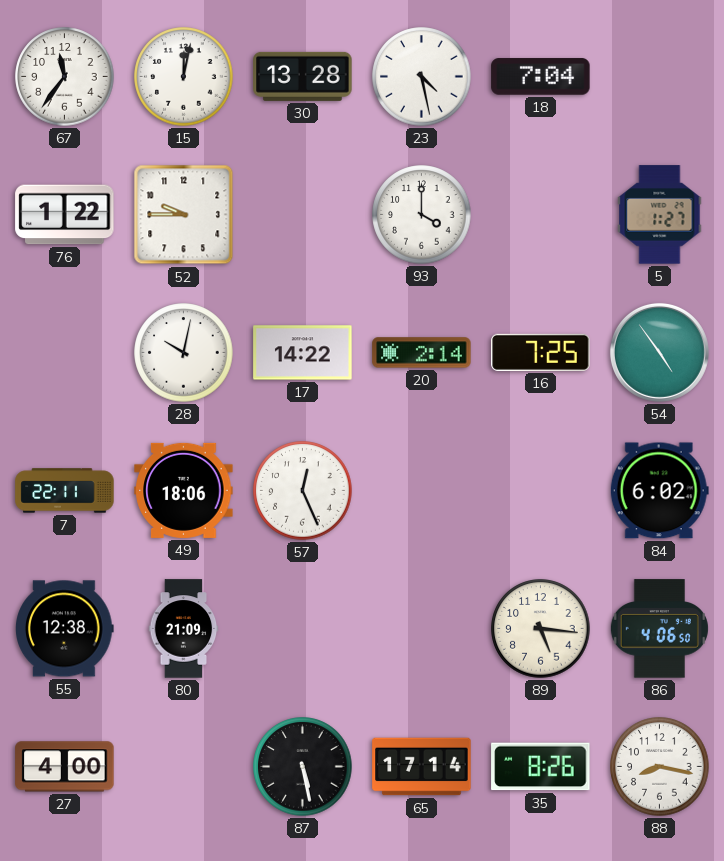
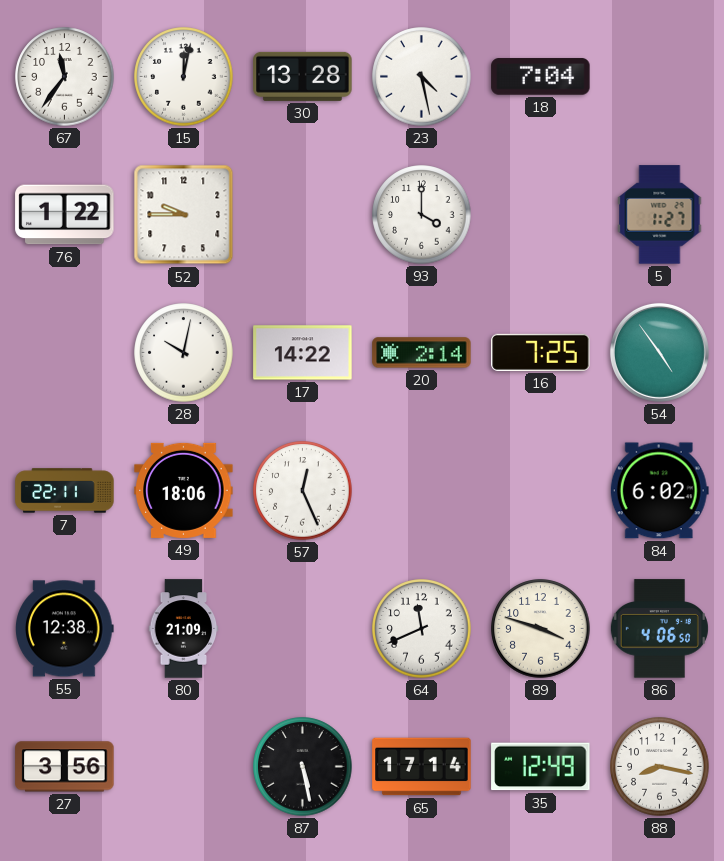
64: none -> 11:41 (422, 629)
89: 5:16 -> 3:48 (541, 629)
27: 4:00 -> 3:56 (65, 767)
35: 8:26 -> 12:49 (541, 767)
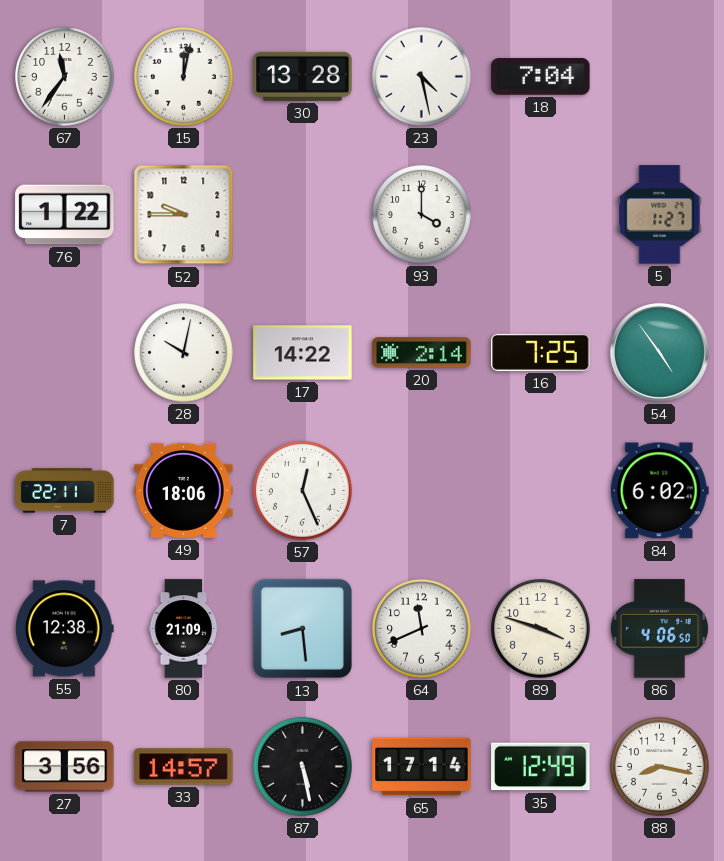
13: none -> 8:29 (303, 629)
33: none -> 14:57 (184, 767)
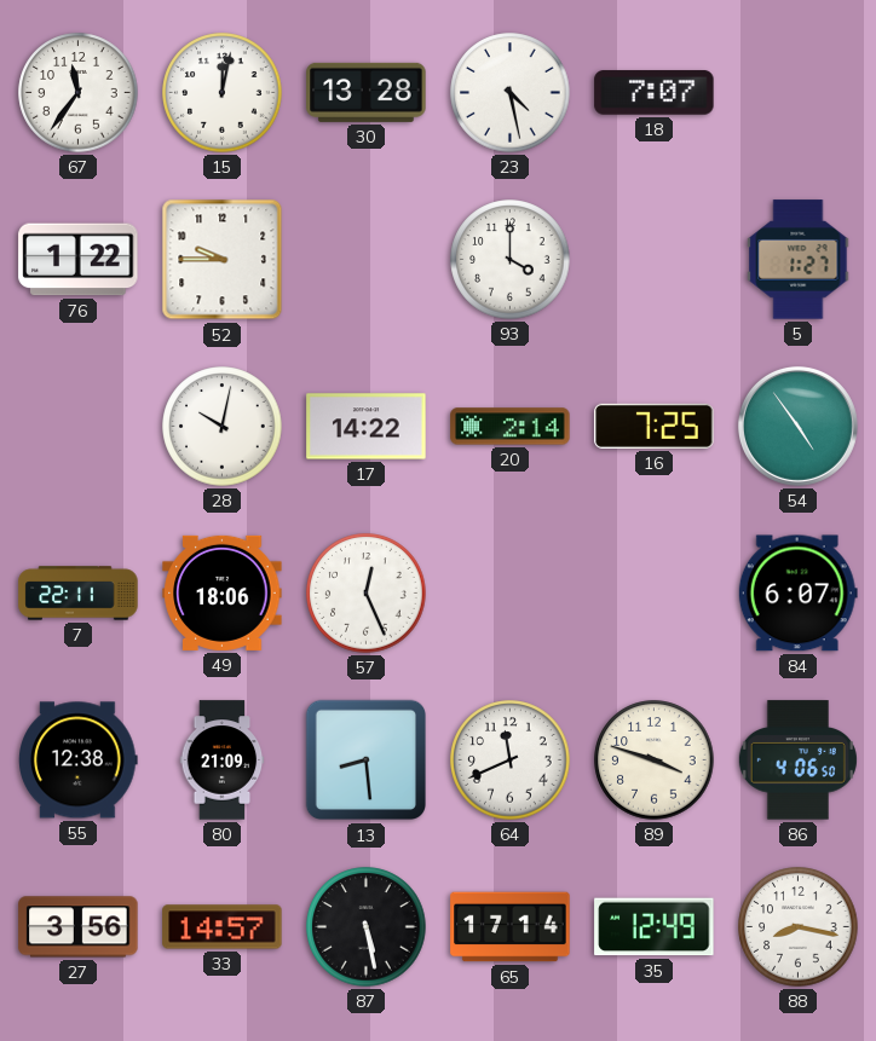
18: 7:04 -> 7:07 (655, 93)
84: 6:02 -> 6:07 (797, 594)
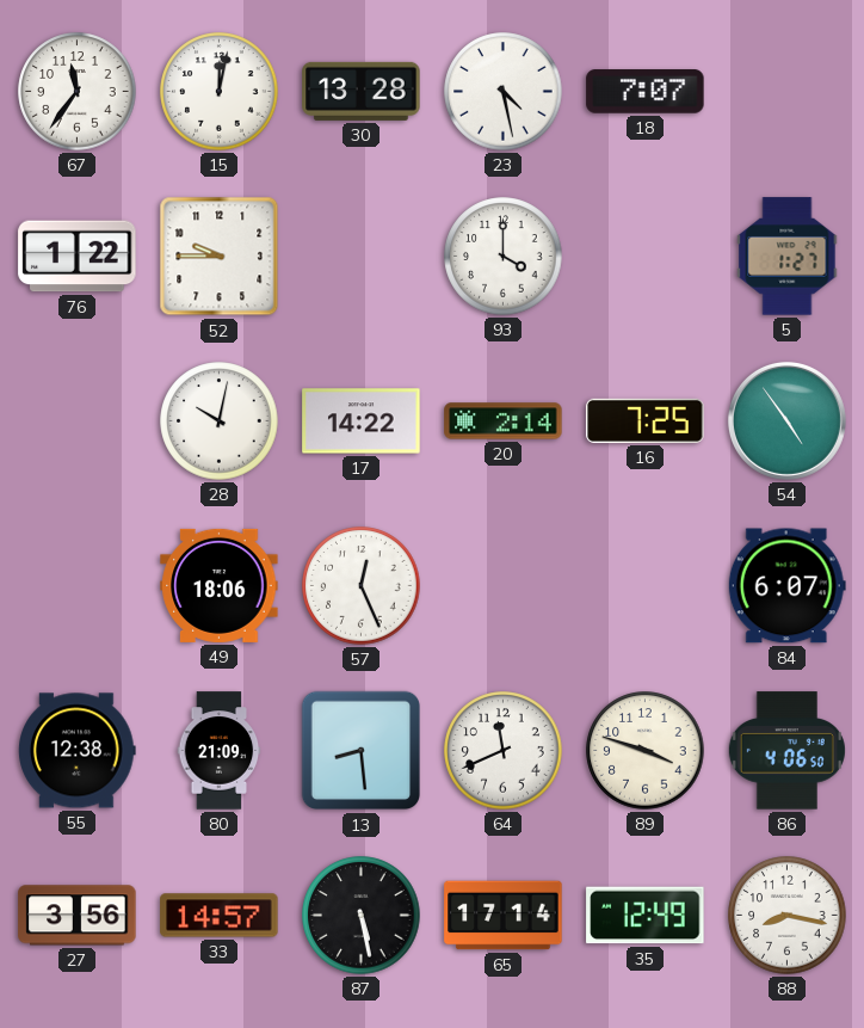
7: 22:11 -> none (79, 594)
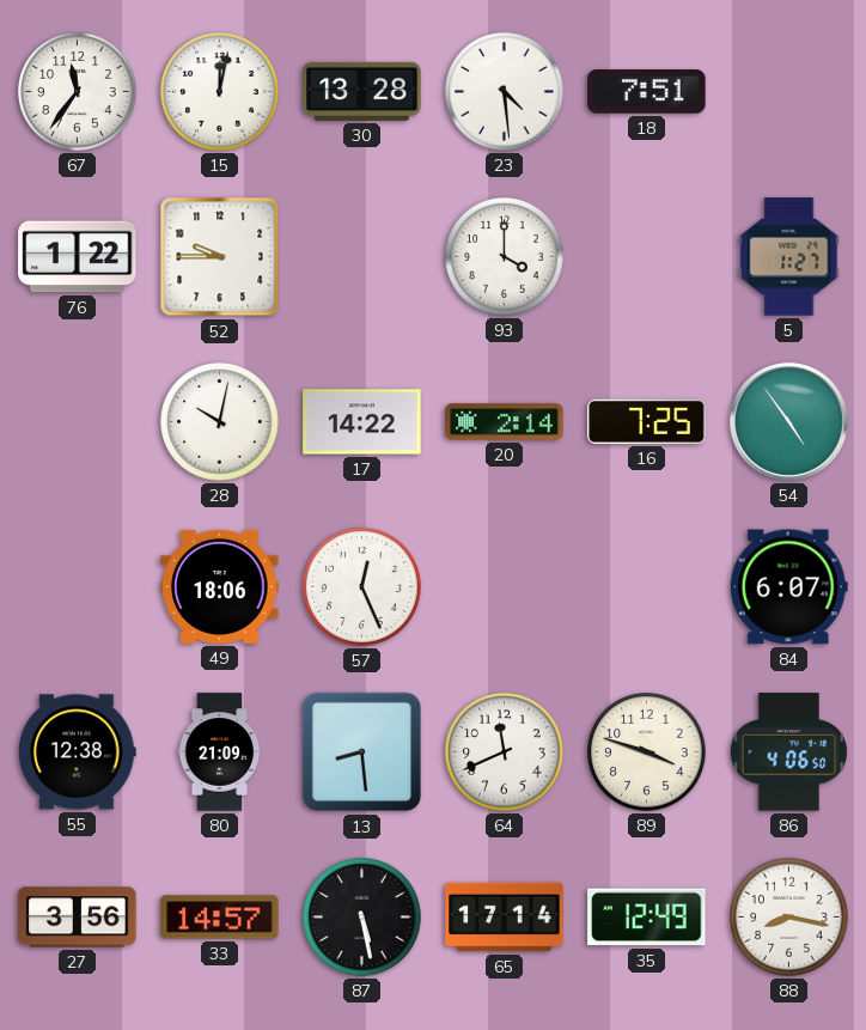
23: 4:28 -> 4:29 (505, 92)
18: 7:07 -> 7:51 (647, 92)
